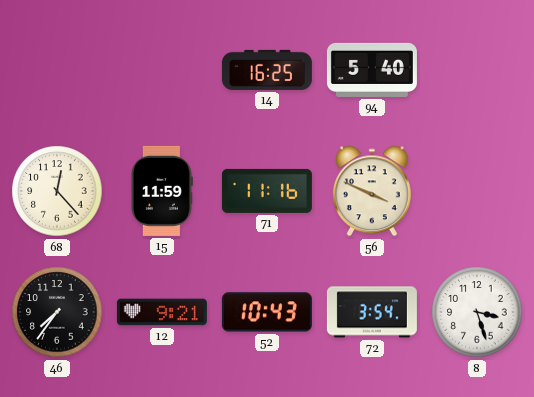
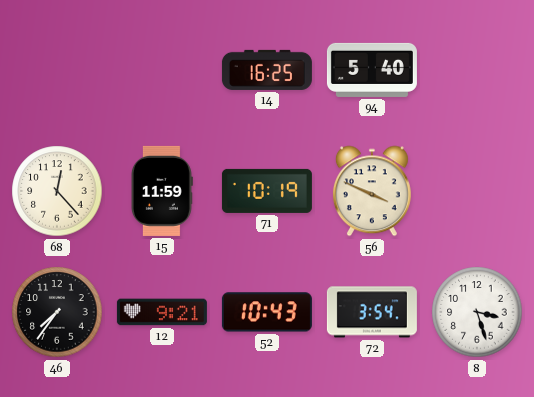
71: 11:16 -> 10:19 (267, 191)
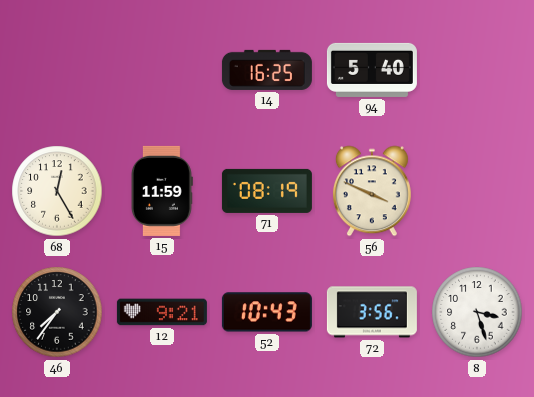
68: 12:23 -> 12:25 (57, 191)
71: 10:19 -> 08:19 (267, 191)
72: 3:54 -> 3:56 (372, 312)
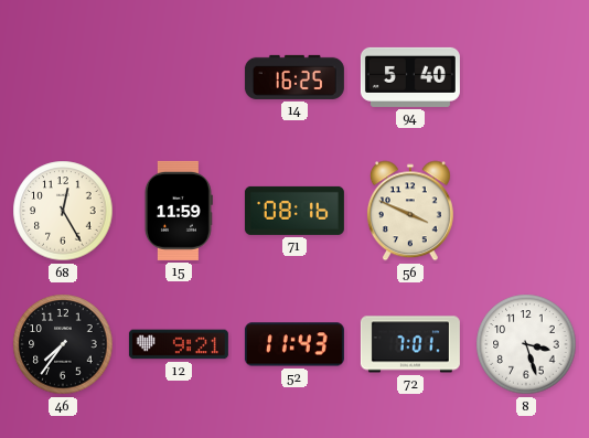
71: 08:19 -> 08:16 (294, 211)
52: 10:43 -> 11:43 (294, 344)
72: 3:56 -> 7:01 (410, 344)
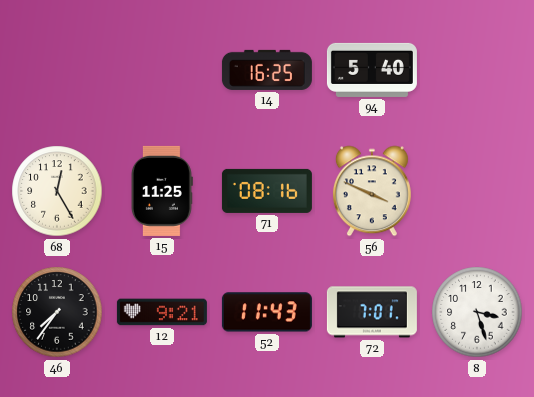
15: 11:59 -> 11:25 (161, 191)
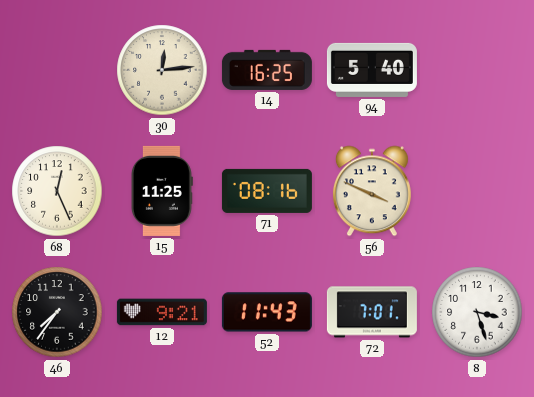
30: none -> 12:14 (162, 70)
68: 12:25 -> 12:26 (57, 191)
